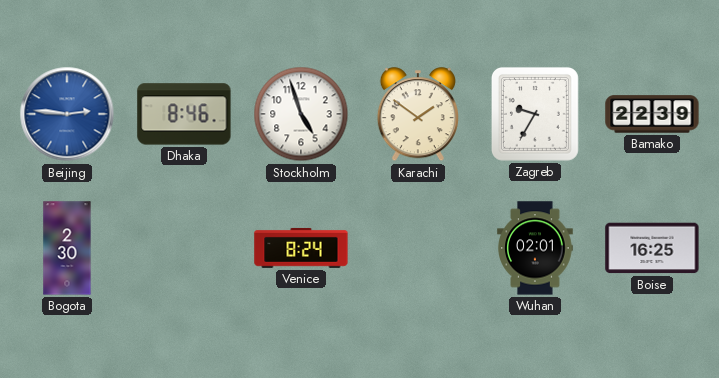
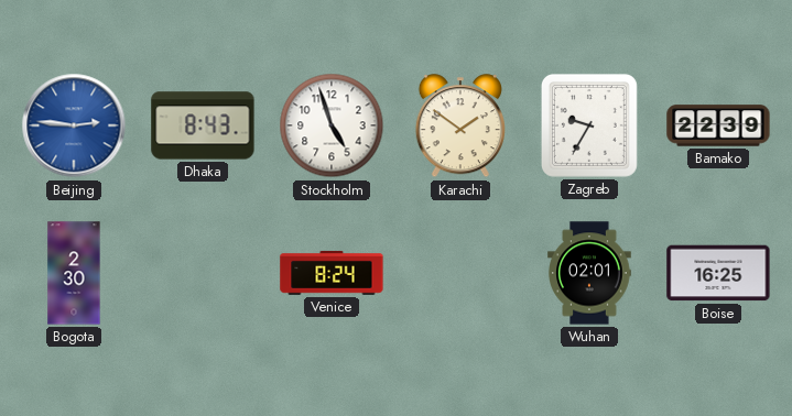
Dhaka: 8:46 -> 8:43 (203, 125)
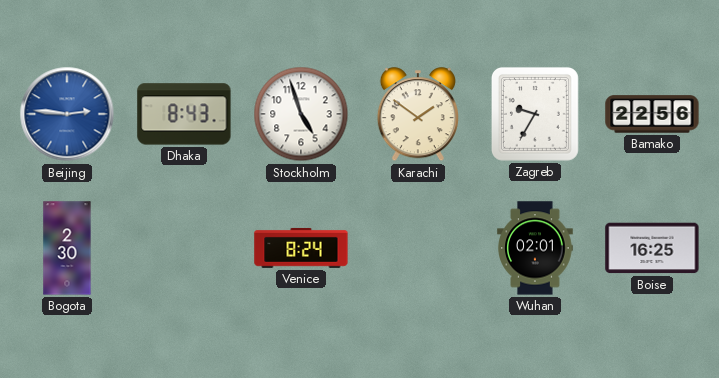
Bamako: 22:39 -> 22:56 (652, 114)
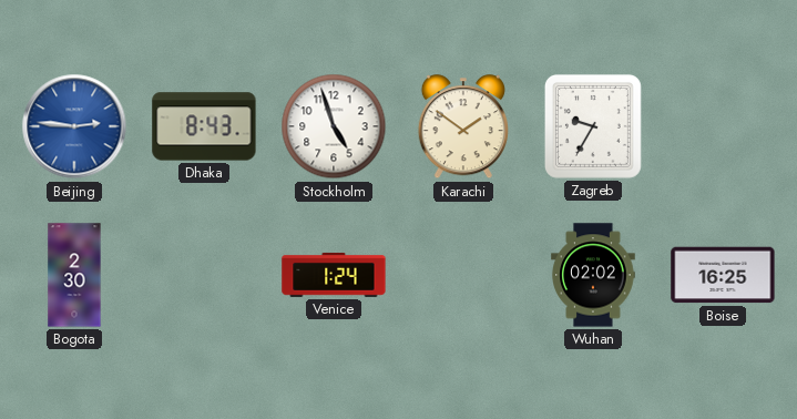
Bamako: 22:56 -> none (652, 114)
Venice: 8:24 -> 1:24 (334, 275)
Wuhan: 02:01 -> 02:02 (593, 275)
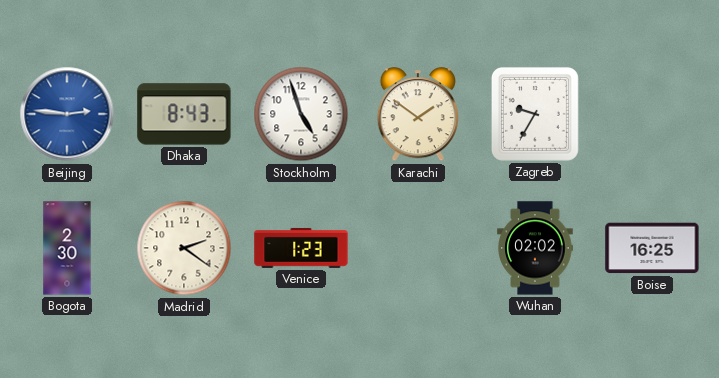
Madrid: none -> 2:21 (184, 248)
Venice: 1:24 -> 1:23 (301, 248)
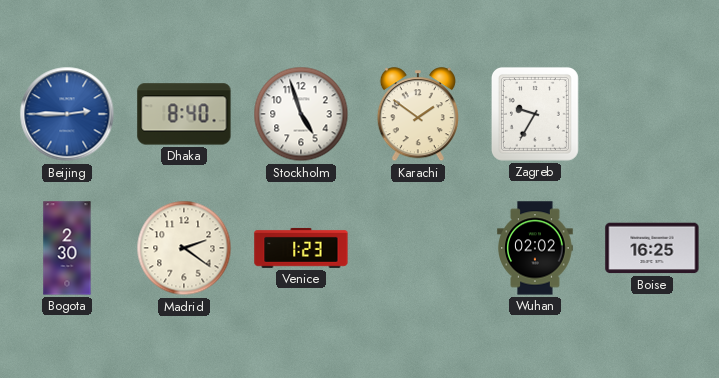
Beijing: 2:46 -> 2:45 (67, 114)
Dhaka: 8:43 -> 8:40 (184, 114)
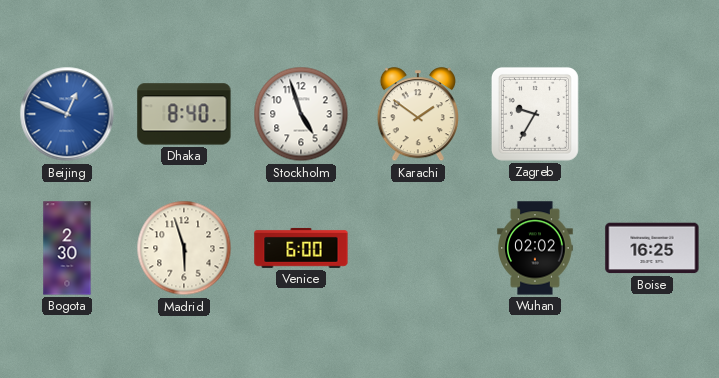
Beijing: 2:45 -> 12:49 (67, 114)
Madrid: 2:21 -> 5:57 (184, 248)
Venice: 1:23 -> 6:00 (301, 248)
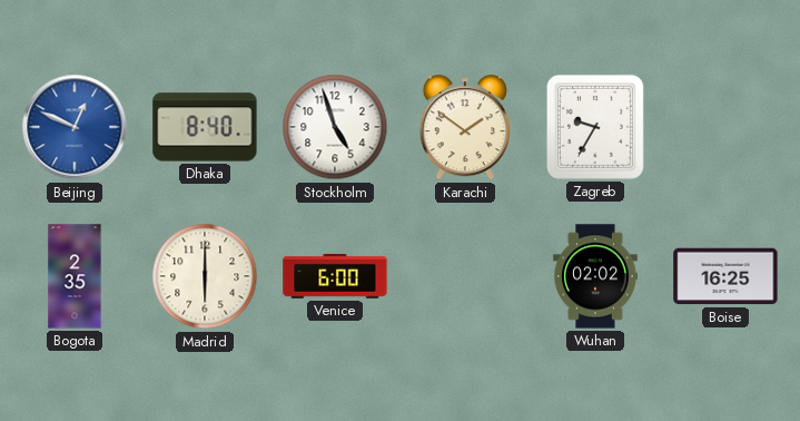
Bogota: 2:30 -> 2:35 (75, 276)
Madrid: 5:57 -> 6:00 (205, 276)
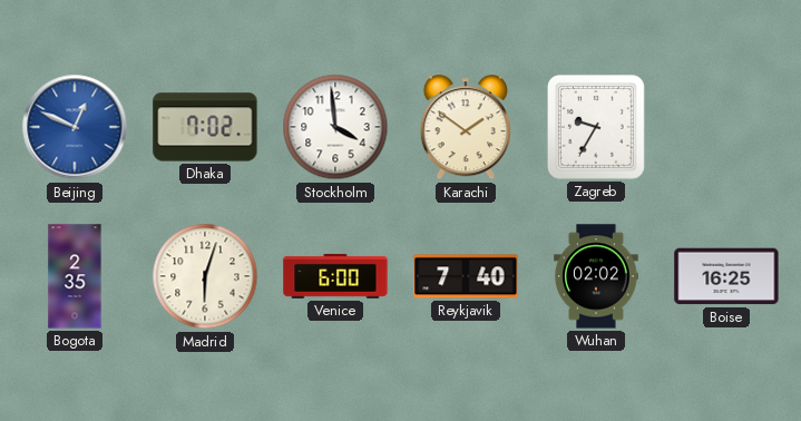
Dhaka: 8:40 -> 7:02 (205, 127)
Stockholm: 4:57 -> 3:59 (335, 127)
Madrid: 6:00 -> 6:03 (205, 276)
Reykjavik: none -> 7:40 (466, 276)
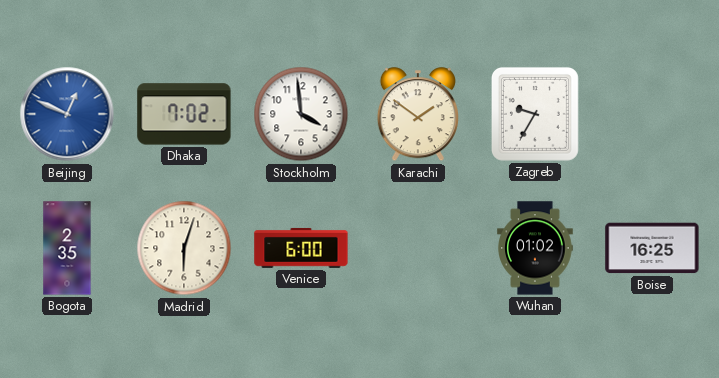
Reykjavik: 7:40 -> none (466, 276)
Wuhan: 02:02 -> 01:02 (535, 248)
